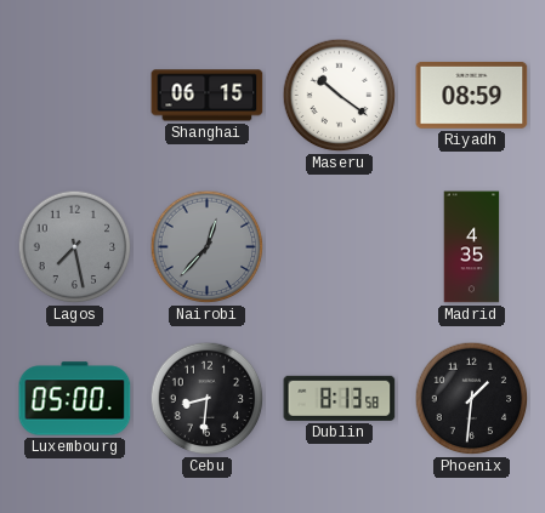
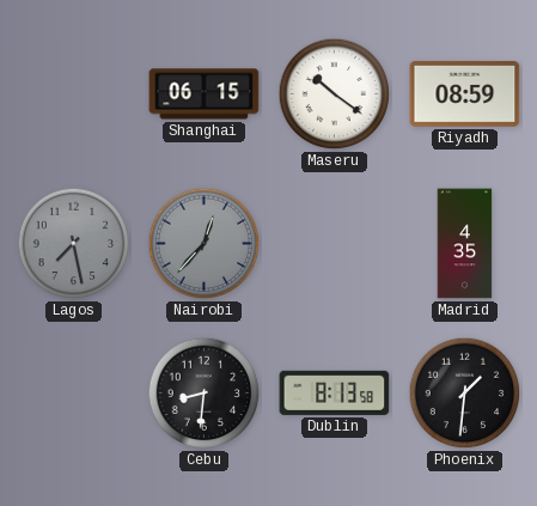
Luxembourg: 05:00 -> none (75, 399)
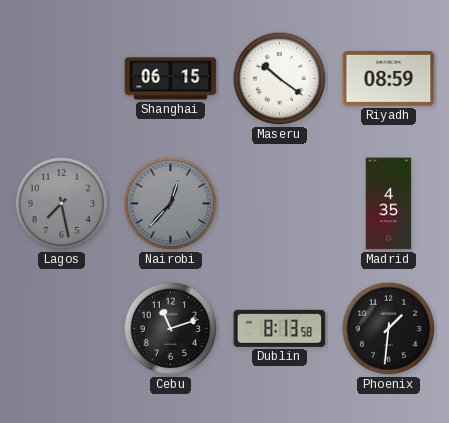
Cebu: 8:31 -> 11:12 (171, 329)
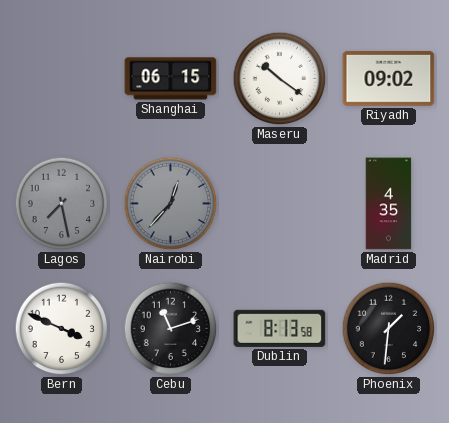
Riyadh: 08:59 -> 09:02 (389, 78)
Bern: none -> 3:49 (62, 329)
